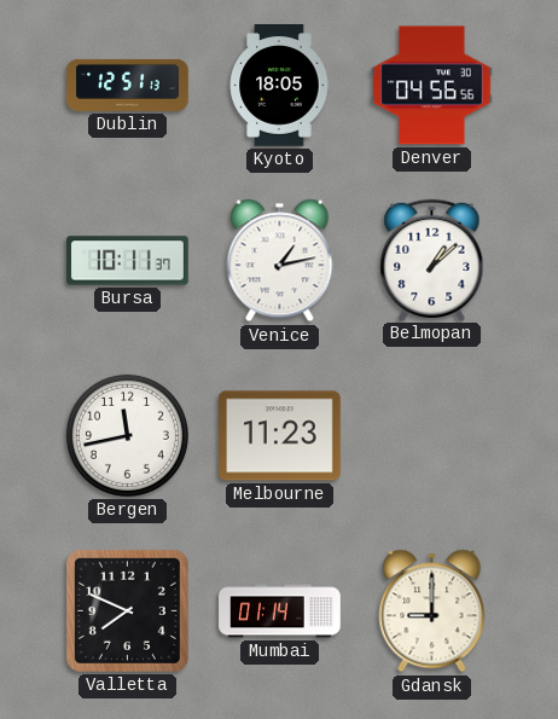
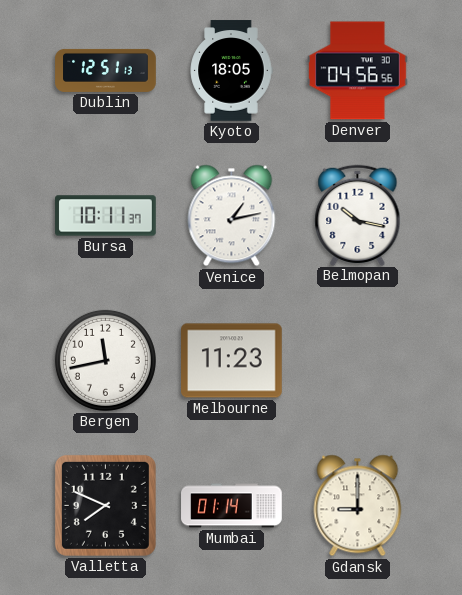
Belmopan: 1:08 -> 10:17 (358, 215)
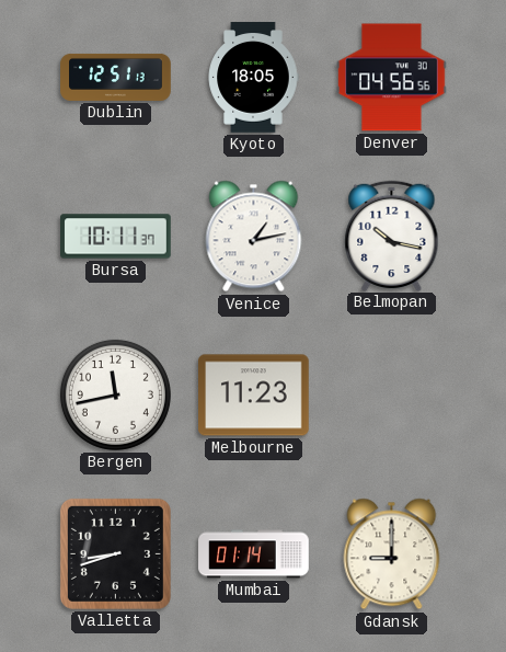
Valletta: 7:49 -> 8:42 (115, 553)
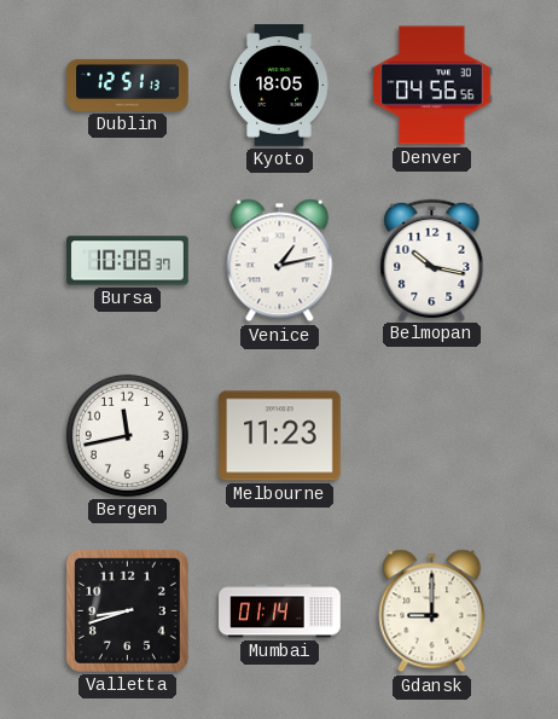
Bursa: 10:11 -> 10:08 (128, 261)
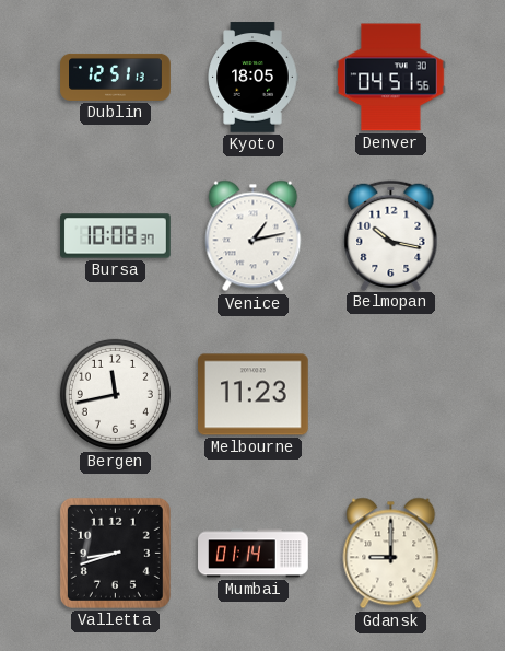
Denver: 04:56 -> 04:51 (391, 78)
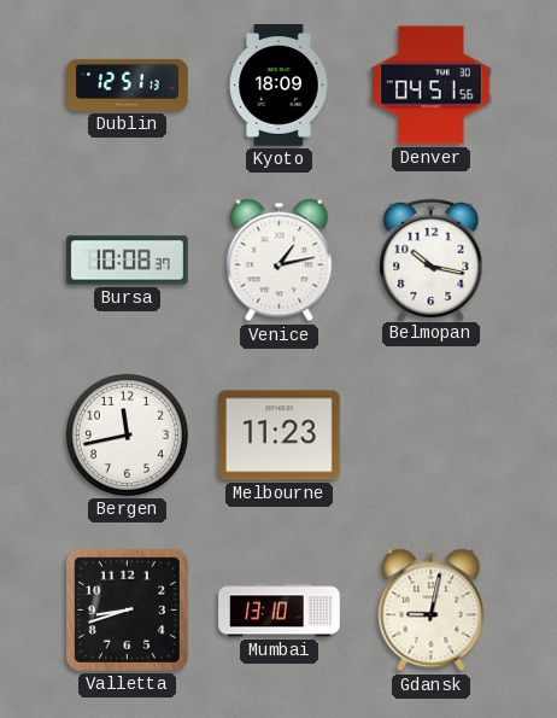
Kyoto: 18:05 -> 18:09 (278, 86)
Mumbai: 01:14 -> 13:10 (280, 611)
Gdansk: 9:00 -> 9:02 (432, 611)
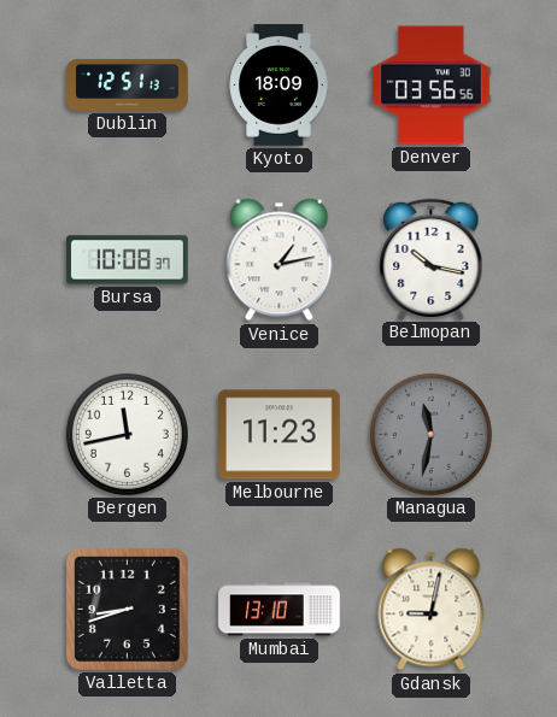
Denver: 04:51 -> 03:56 (432, 86)
Managua: none -> 11:32 (430, 434)
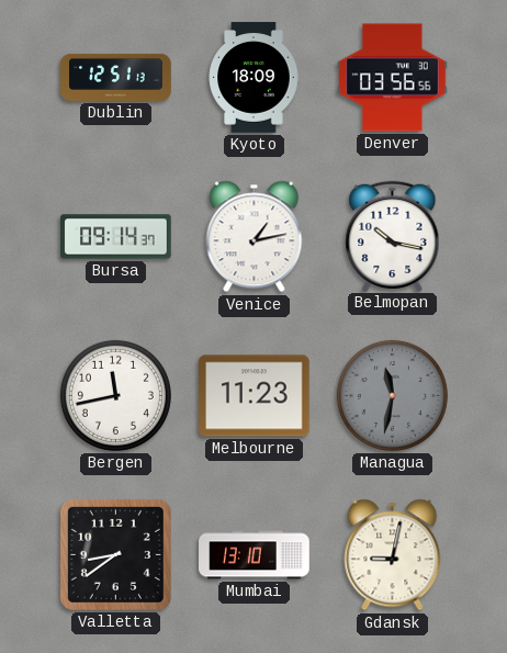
Bursa: 10:08 -> 09:14 (116, 237)
Valletta: 8:42 -> 8:39 (115, 554)
